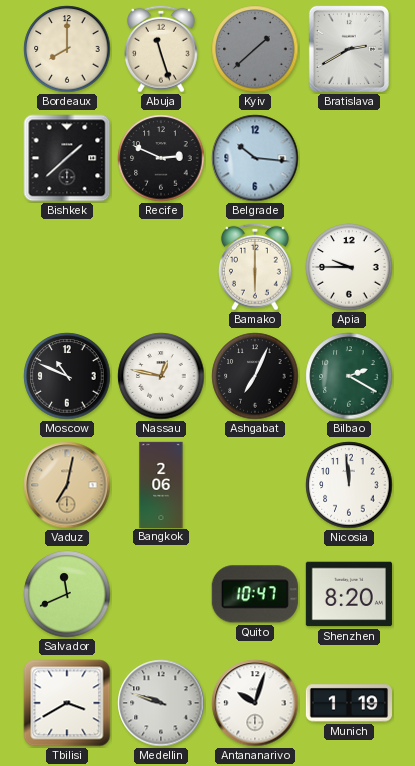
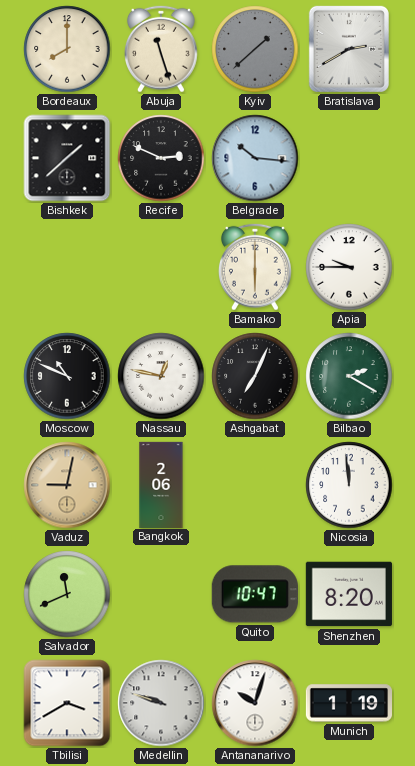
Vaduz: 7:02 -> 9:02 (67, 485)
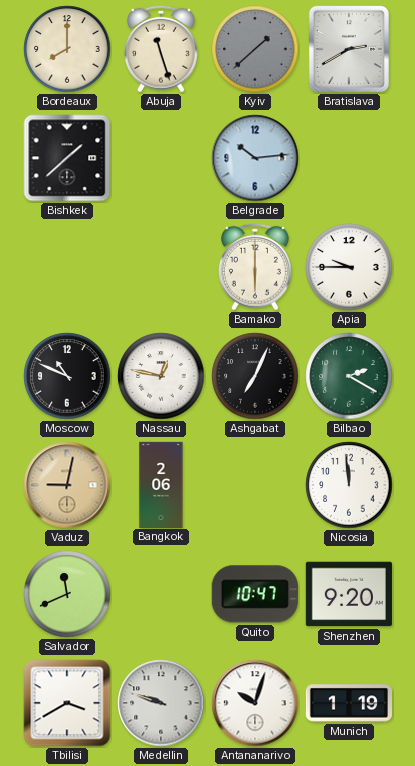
Recife: 2:49 -> none (161, 158)
Belgrade: 10:16 -> 10:14 (255, 158)
Shenzhen: 8:20 -> 9:20 (349, 594)
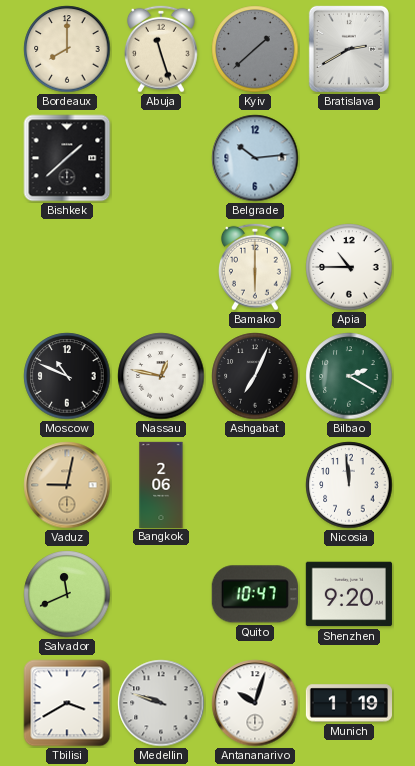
Apia: 9:45 -> 10:45 (349, 267)
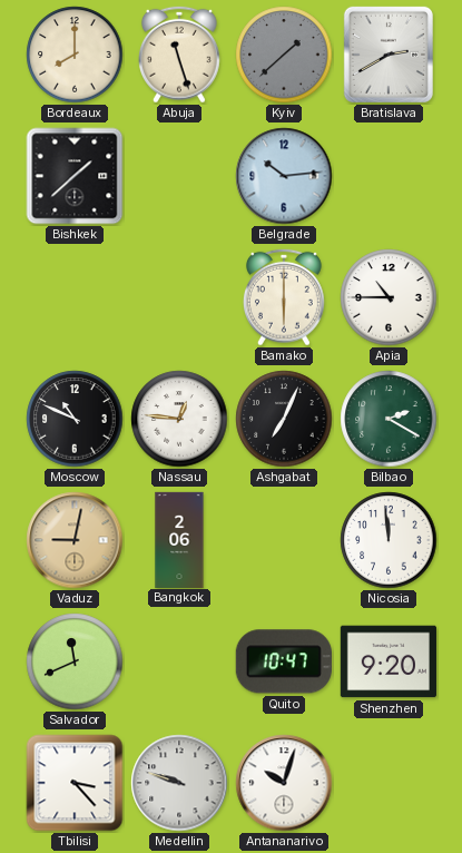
Nassau: 12:47 -> 12:46 (179, 419)
Tbilisi: 3:40 -> 3:23 (75, 783)
Munich: 1:19 -> none (348, 703)
